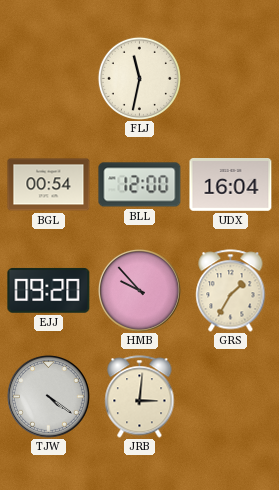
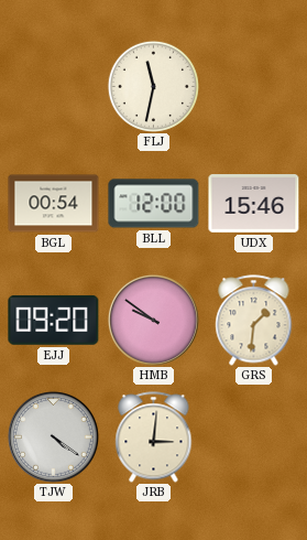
UDX: 16:04 -> 15:46 (254, 204)
HMB: 9:53 -> 9:51 (153, 320)
GRS: 1:35 -> 1:31 (254, 321)
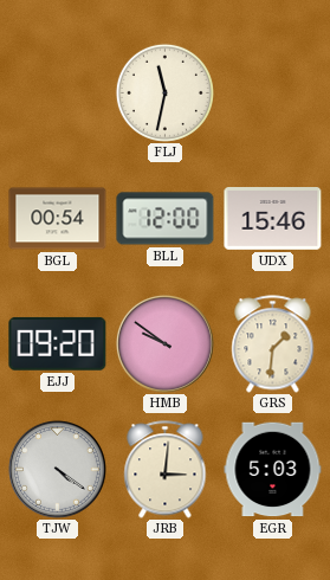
EGR: none -> 5:03 (273, 470)
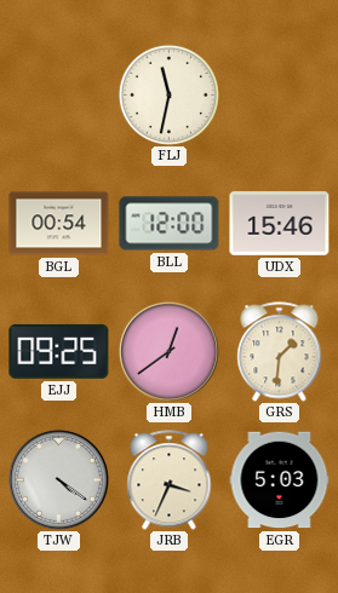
EJJ: 09:20 -> 09:25 (59, 351)
HMB: 9:51 -> 12:39 (168, 351)
JRB: 3:01 -> 3:34 (170, 480)
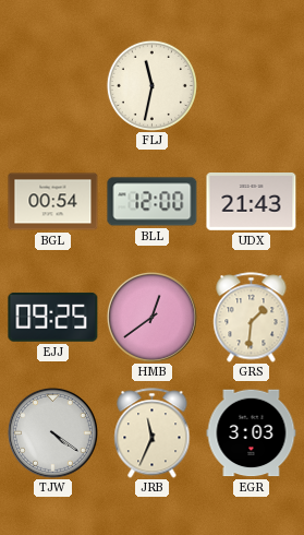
UDX: 15:46 -> 21:43 (252, 202)
JRB: 3:34 -> 11:34 (153, 433)
EGR: 5:03 -> 3:03 (252, 433)
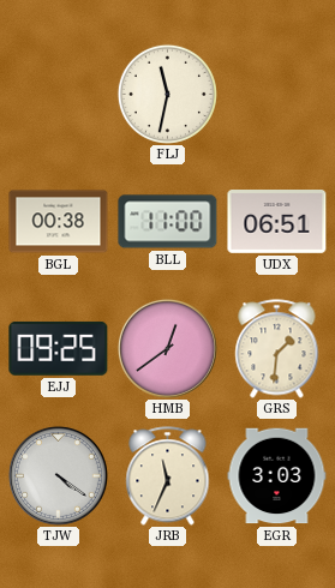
BGL: 00:54 -> 00:38 (59, 222)
BLL: 12:00 -> 11:00 (168, 222)
UDX: 21:43 -> 06:51 (277, 222)
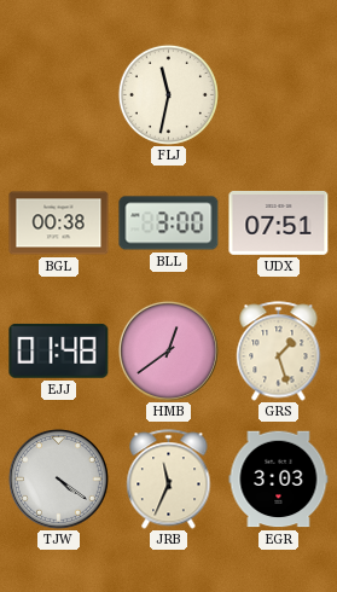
BLL: 11:00 -> 3:00 (169, 224)
UDX: 06:51 -> 07:51 (279, 224)
EJJ: 09:25 -> 01:48 (59, 350)
GRS: 1:31 -> 1:27 (279, 352)
